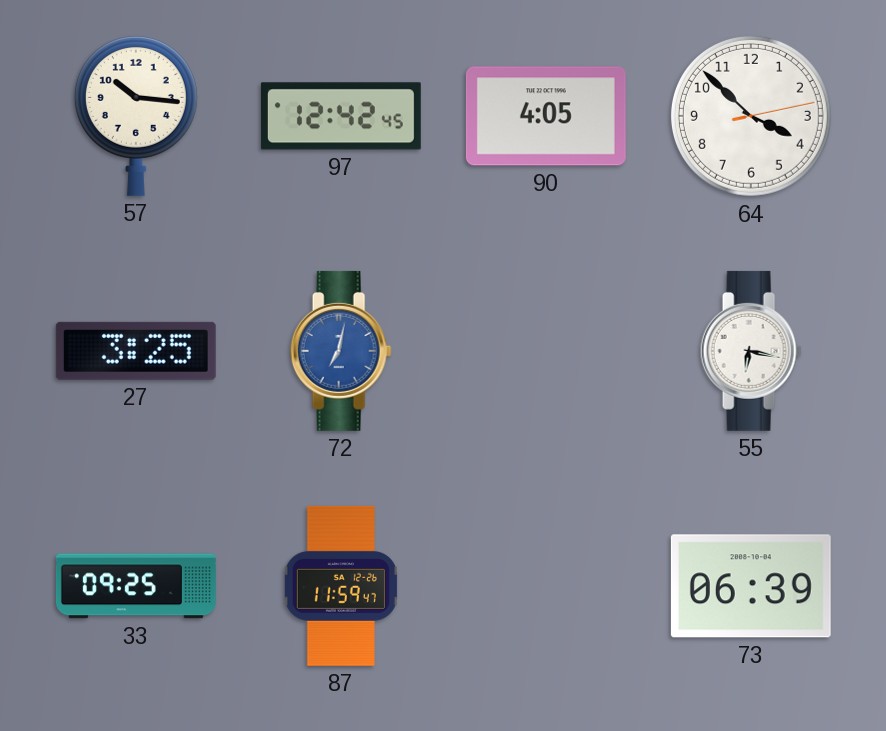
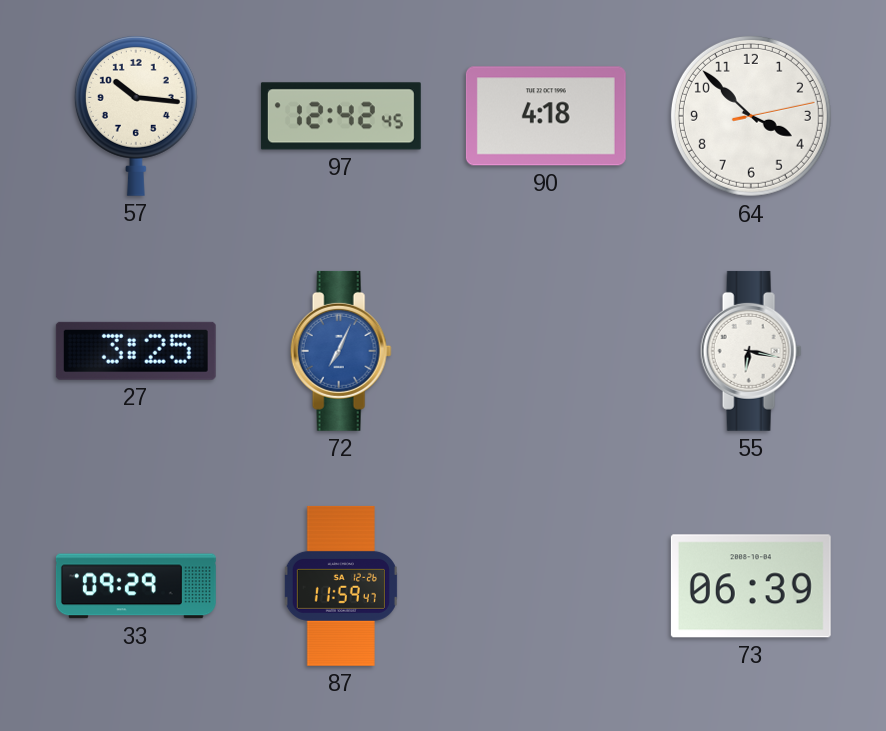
90: 4:05 -> 4:18 (546, 116)
72: 7:02 -> 7:04 (341, 351)
33: 09:25 -> 09:29 (136, 586)
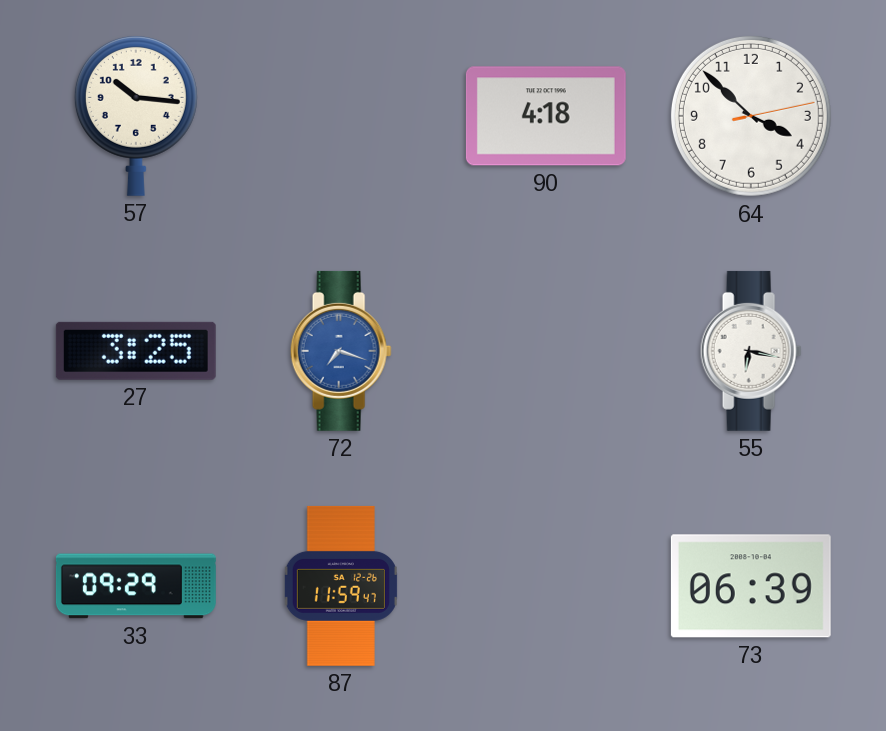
97: 12:42 -> none (341, 116)
72: 7:04 -> 7:18 (341, 351)
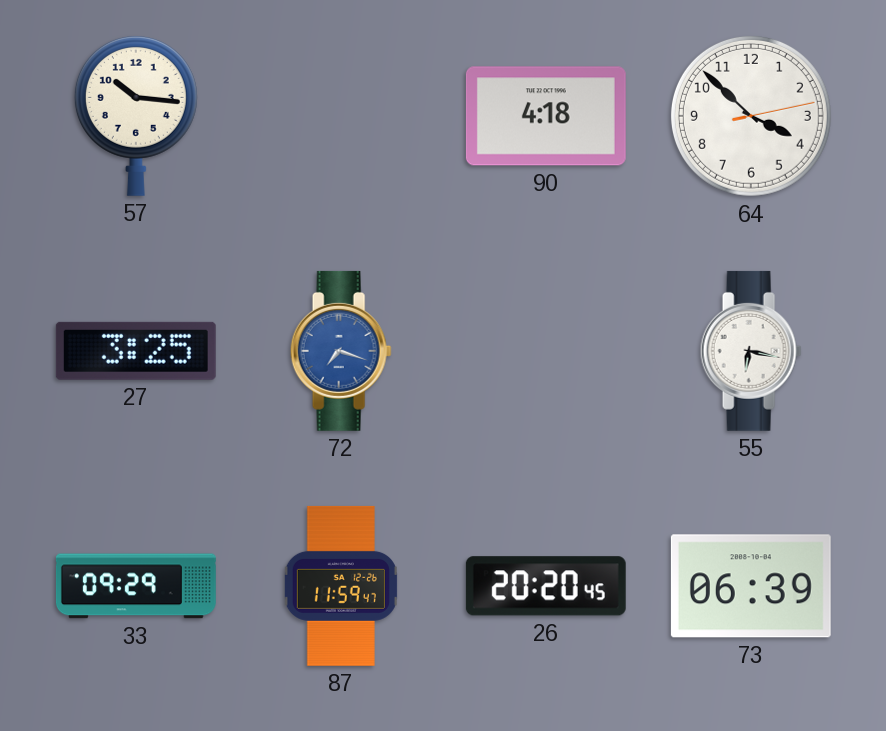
26: none -> 20:20 (546, 586)
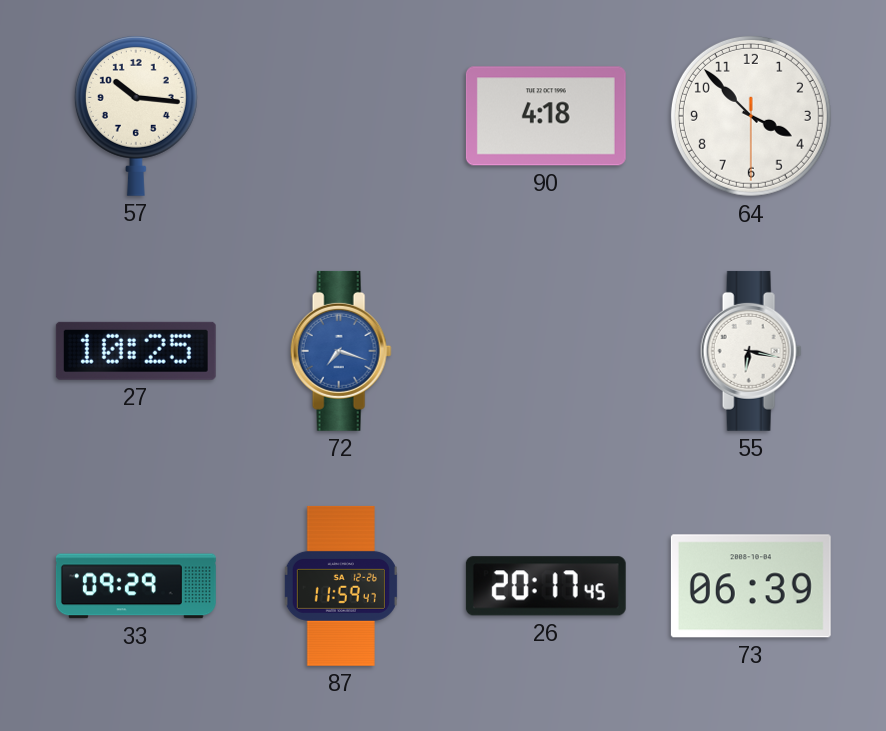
64: 3:52:13 -> 3:52:30 (751, 116)
27: 3:25 -> 10:25 (136, 351)
26: 20:20 -> 20:17 (546, 586)
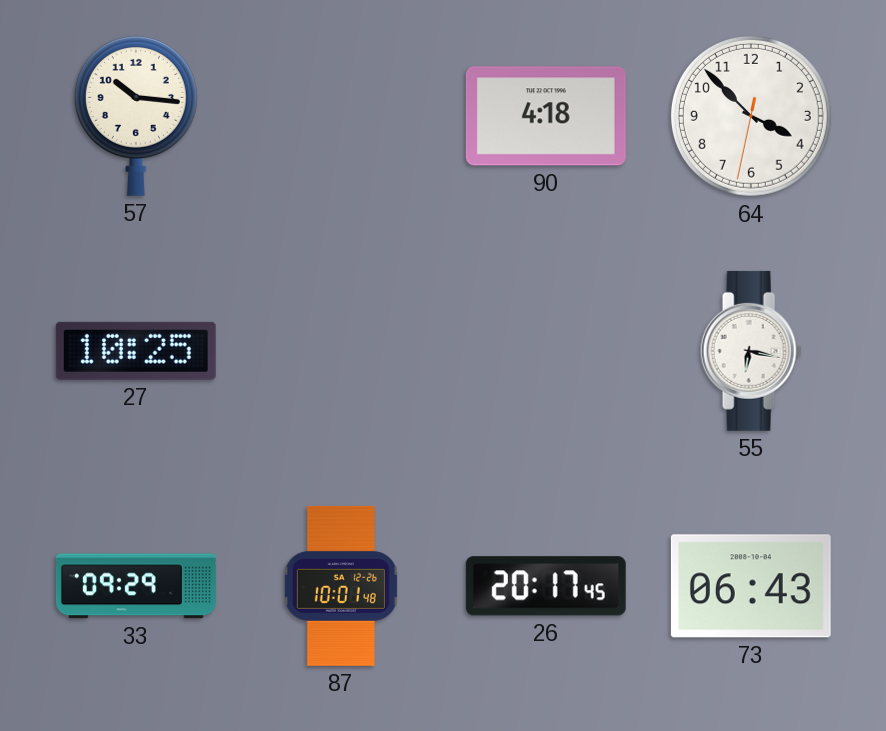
64: 3:52:30 -> 3:52:32 (751, 116)
72: 7:18 -> none (341, 351)
87: 11:59 -> 10:01 (341, 586)
73: 06:39 -> 06:43 (751, 586)
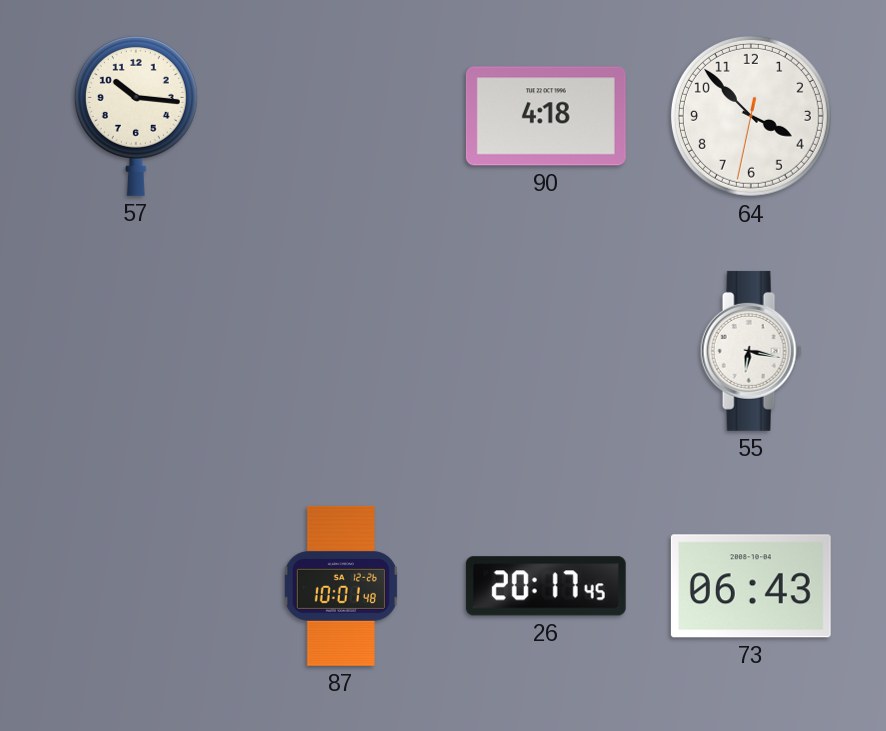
27: 10:25 -> none (136, 351)
33: 09:29 -> none (136, 586)
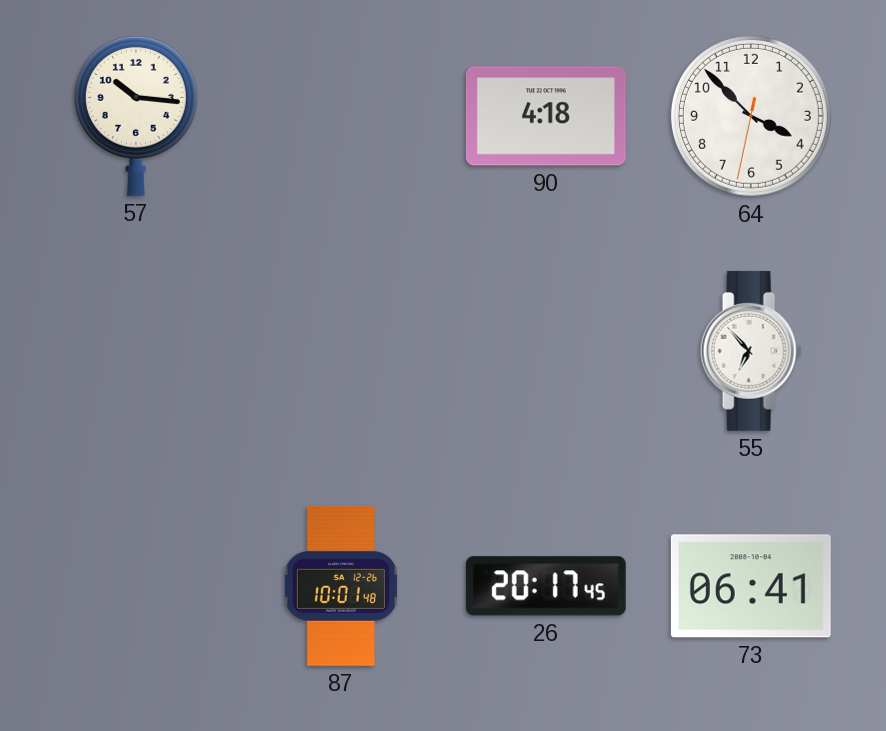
55: 6:17 -> 6:53 (751, 351)
73: 06:43 -> 06:41 (751, 586)
